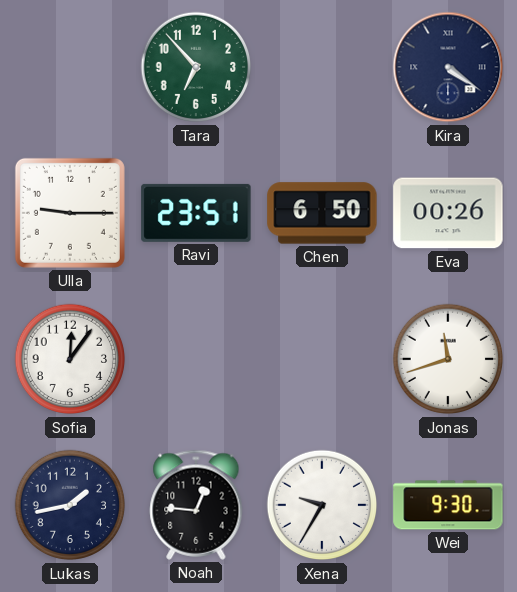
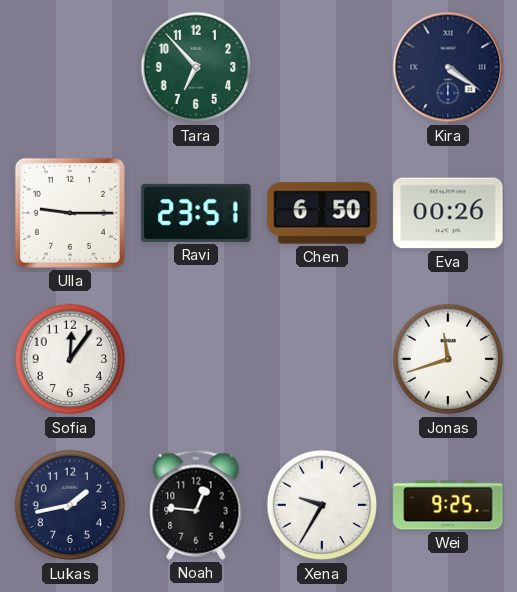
Wei: 9:30 -> 9:25 (448, 505)
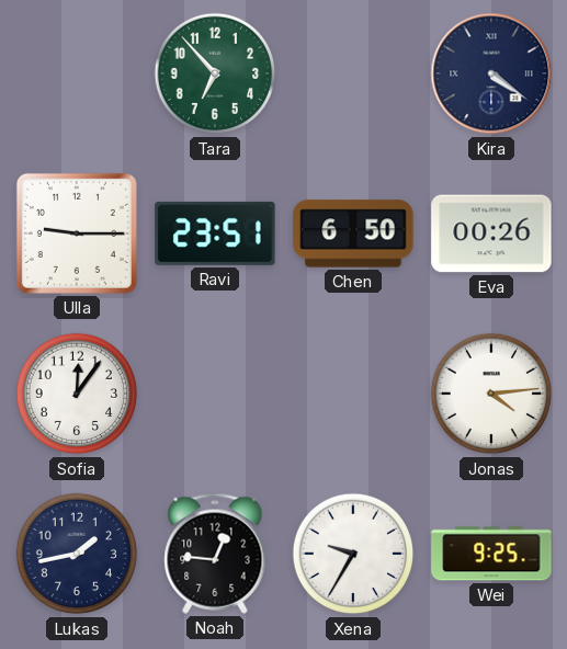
Jonas: 11:42 -> 4:14 (491, 394)
